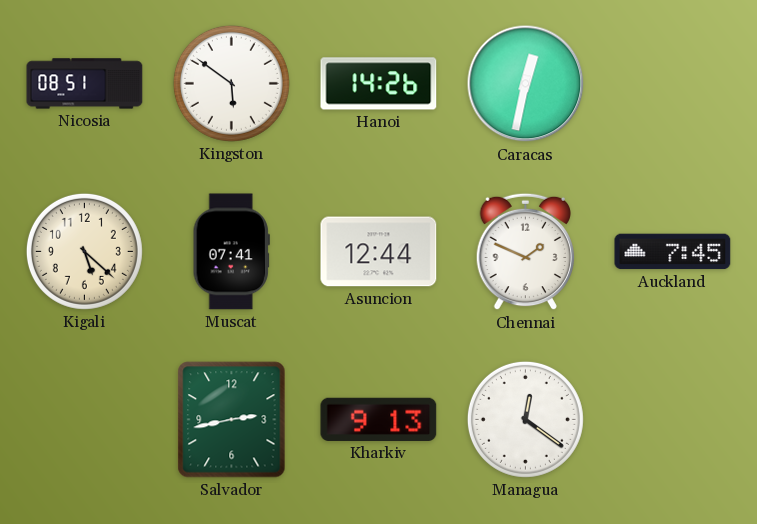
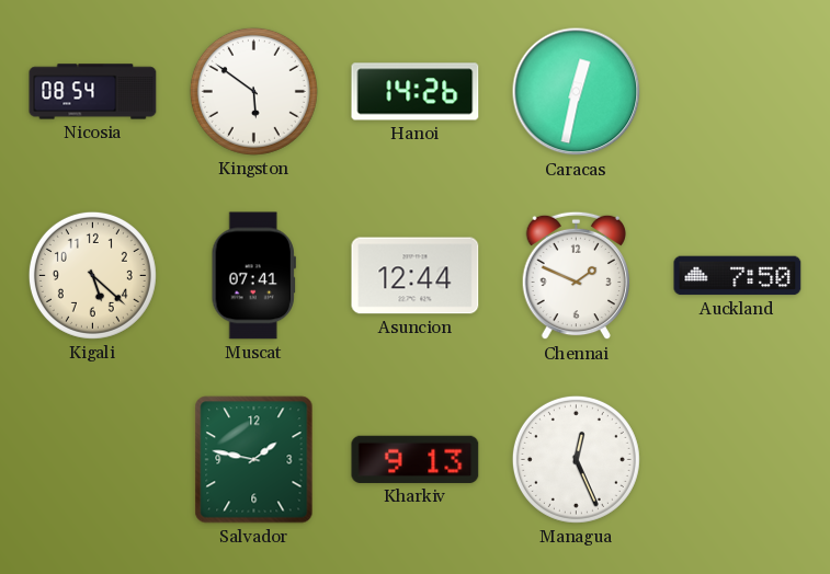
Nicosia: 08:51 -> 08:54 (93, 92)
Auckland: 7:45 -> 7:50 (738, 276)
Salvador: 2:43 -> 1:47 (254, 460)
Managua: 12:21 -> 12:26 (576, 459)
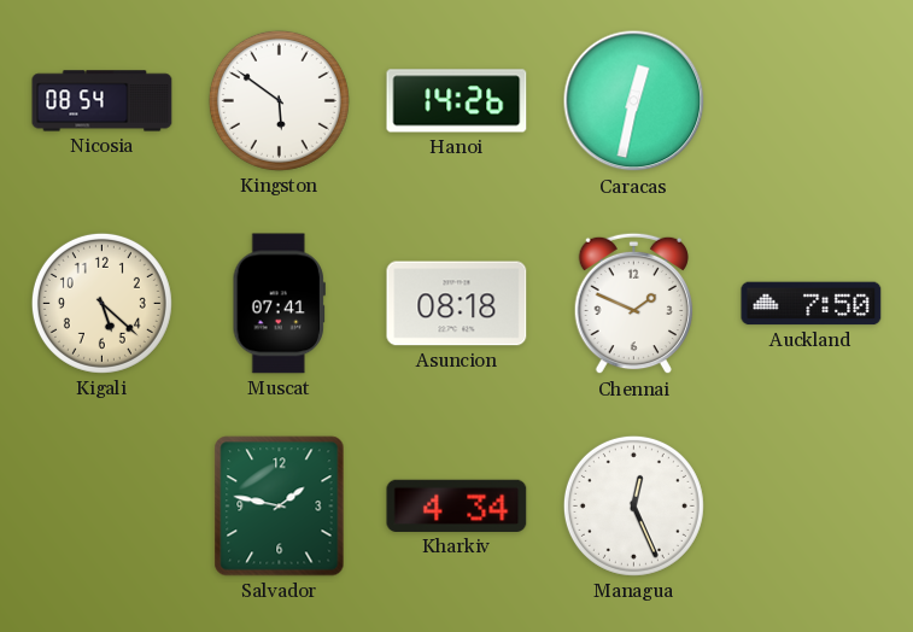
Asuncion: 12:44 -> 08:18 (457, 304)
Kharkiv: 9:13 -> 4:34 (457, 505)
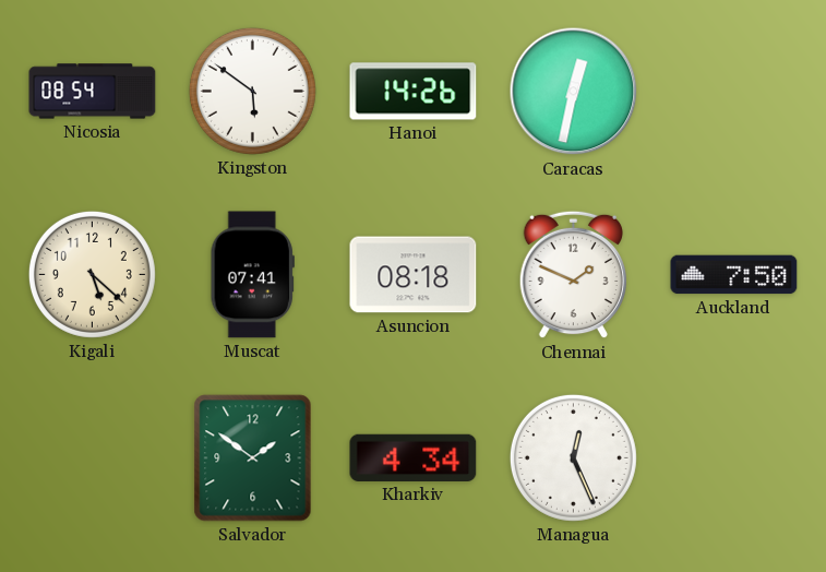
Salvador: 1:47 -> 1:51 (253, 458)
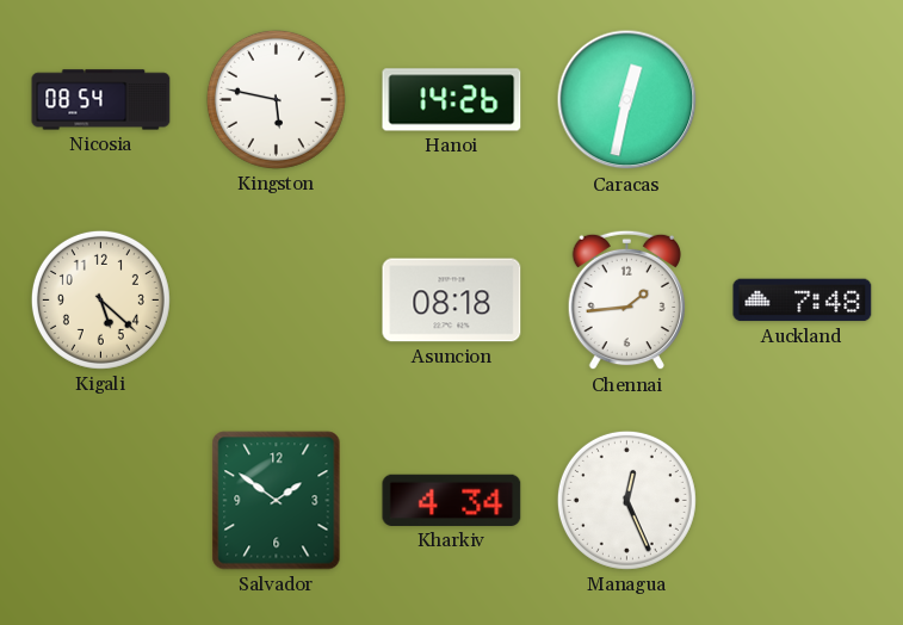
Kingston: 5:51 -> 5:47 (276, 99)
Muscat: 07:41 -> none (252, 275)
Chennai: 1:49 -> 1:44 (626, 301)
Auckland: 7:50 -> 7:48 (803, 301)
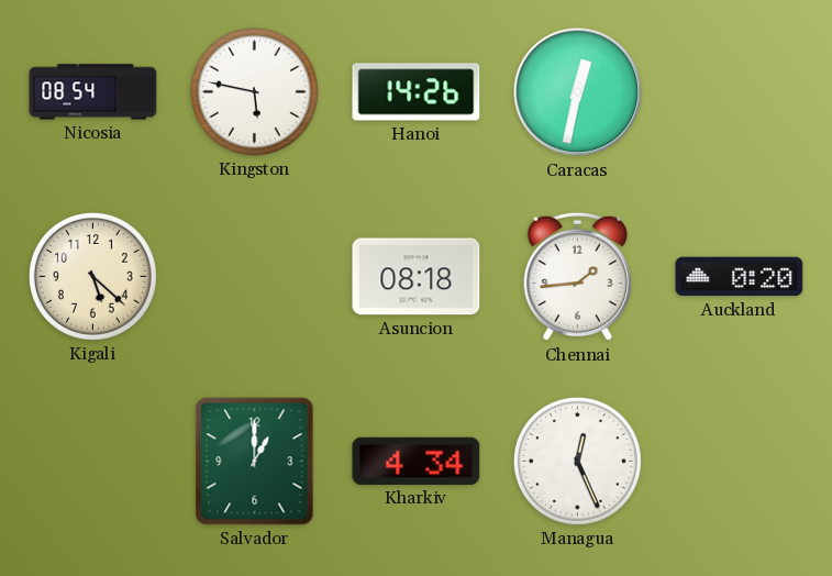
Auckland: 7:48 -> 0:20 (740, 277)
Salvador: 1:51 -> 1:00 (255, 462)
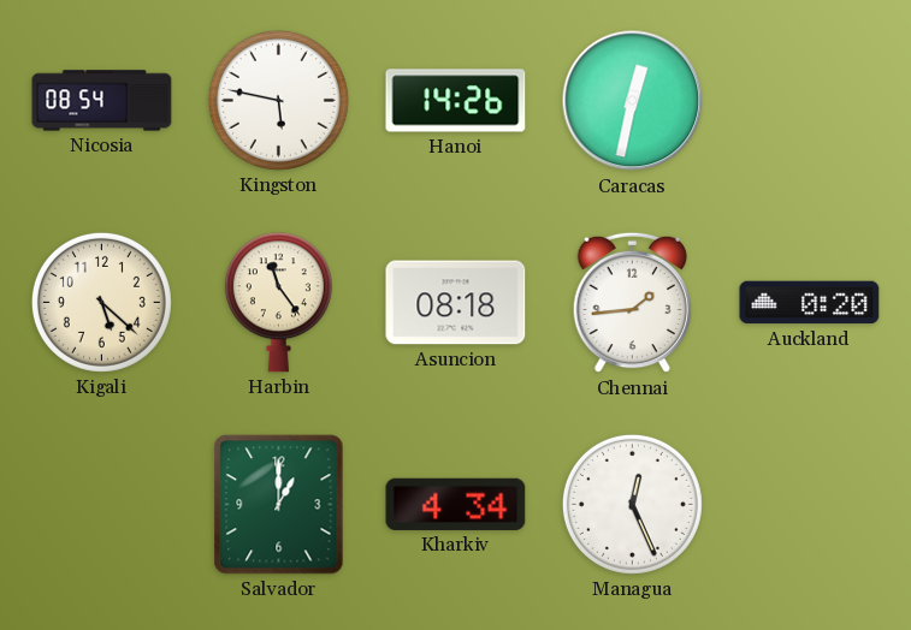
Harbin: none -> 11:24 (278, 303)
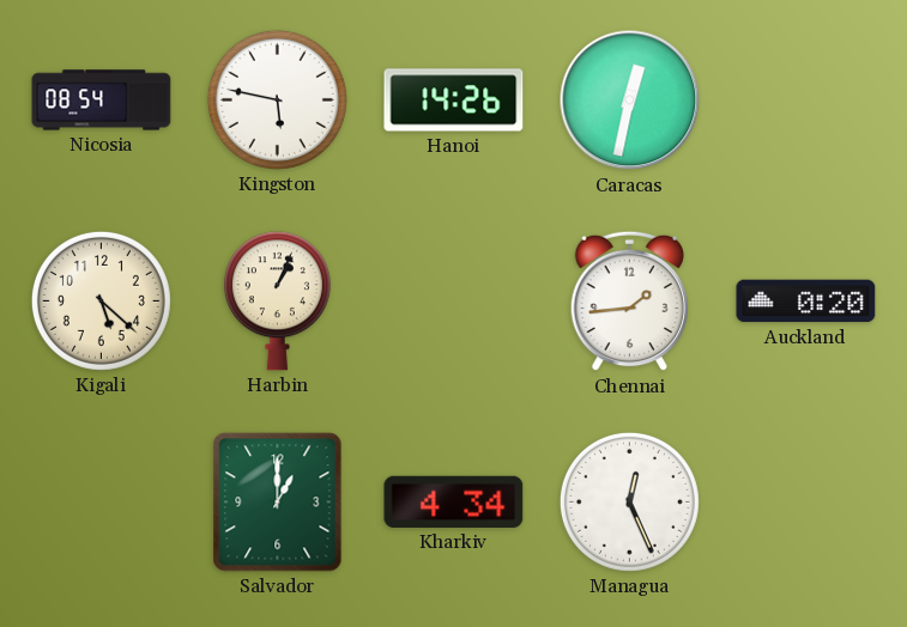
Harbin: 11:24 -> 1:04 (277, 302)
Asuncion: 08:18 -> none (456, 303)
